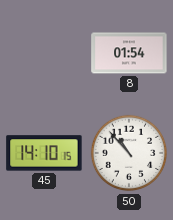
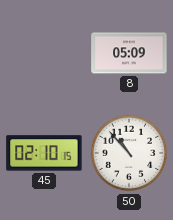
8: 01:54 -> 05:09 (129, 53)
45: 14:10 -> 02:10 (44, 153)
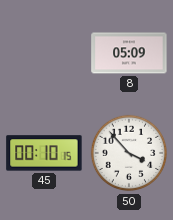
45: 02:10 -> 00:10 (44, 153)
50: 10:53 -> 3:53 (129, 153)
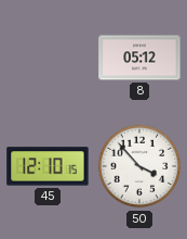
8: 05:09 -> 05:12 (139, 58)
45: 00:10 -> 12:10 (48, 166)
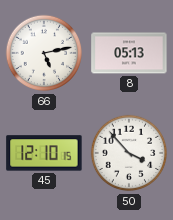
66: none -> 5:13 (44, 53)
8: 05:12 -> 05:13 (129, 53)
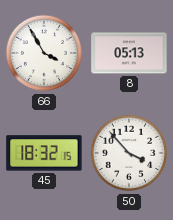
66: 5:13 -> 3:55 (44, 53)
45: 12:10 -> 18:32 (44, 153)
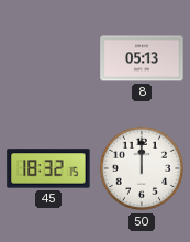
66: 3:55 -> none (44, 53)
50: 3:53 -> 12:00 (142, 168)
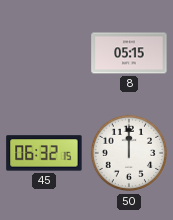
8: 05:13 -> 05:15 (129, 53)
45: 18:32 -> 06:32 (44, 153)
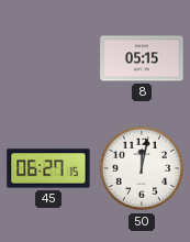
45: 06:32 -> 06:27 (48, 168)
50: 12:00 -> 12:02 (142, 168)
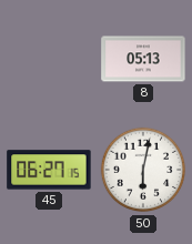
8: 05:15 -> 05:13 (143, 59)
50: 12:02 -> 6:02 (143, 170)
